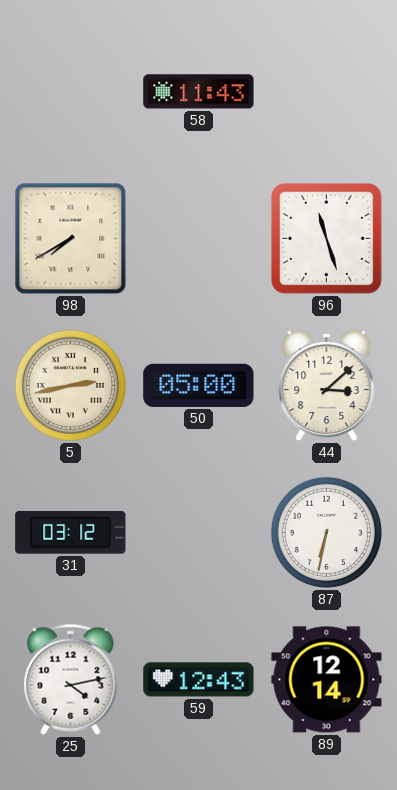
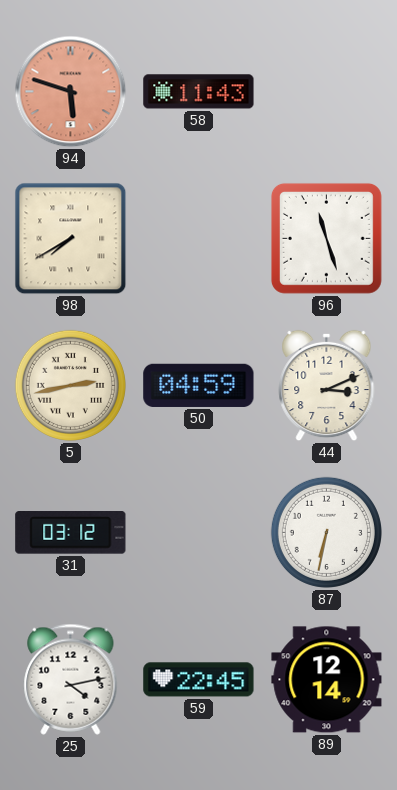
94: none -> 5:48 (71, 92)
50: 05:00 -> 04:59 (199, 385)
44: 3:08 -> 3:11 (327, 386)
59: 12:43 -> 22:45 (199, 680)
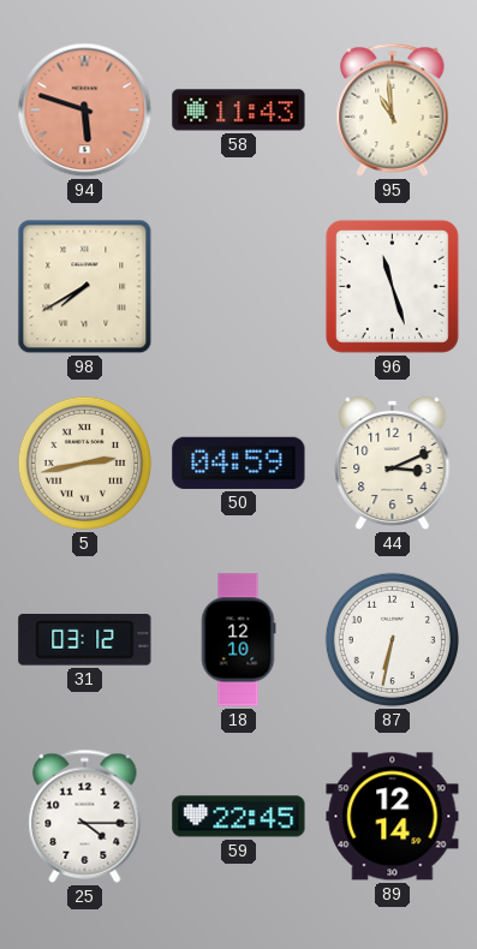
95: none -> 10:59 (393, 109)
18: none -> 12:10 (238, 640)
25: 4:13 -> 4:15 (85, 816)
